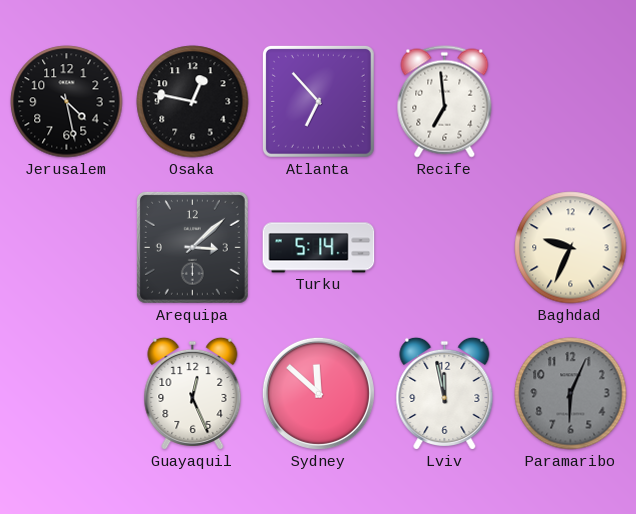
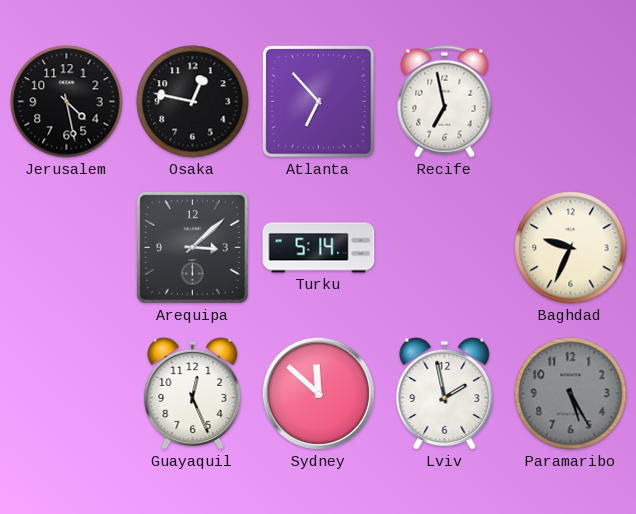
Recife: 6:59 -> 6:58 (445, 102)
Lviv: 11:58 -> 1:58 (445, 393)
Paramaribo: 6:04 -> 5:25 (571, 394)
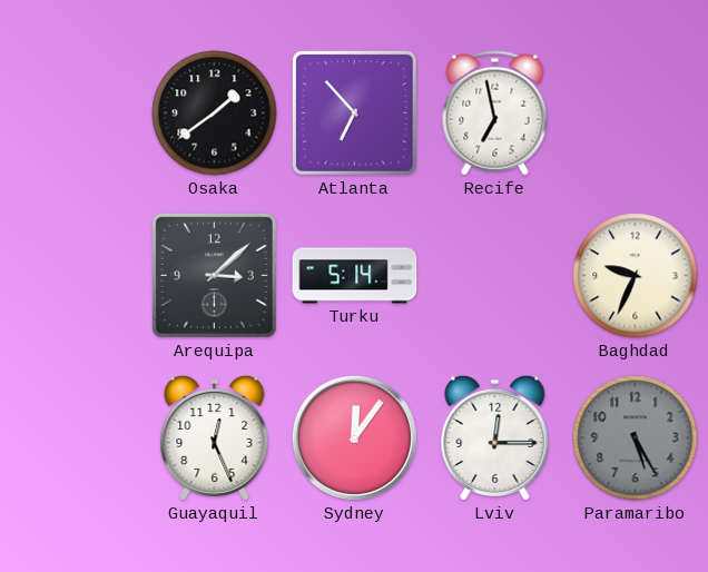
Jerusalem: 4:28 -> none (67, 102)
Osaka: 12:47 -> 1:39 (215, 114)
Sydney: 11:52 -> 12:06 (354, 437)
Lviv: 1:58 -> 12:15 (495, 437)
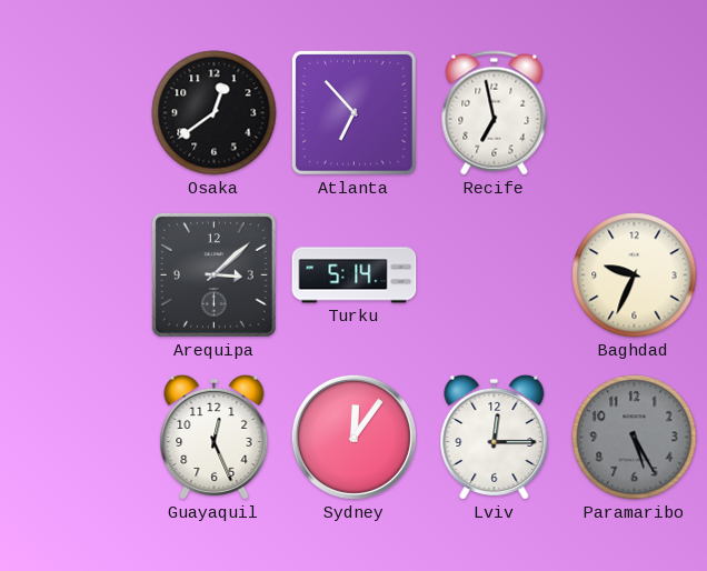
Osaka: 1:39 -> 12:39 (215, 113)
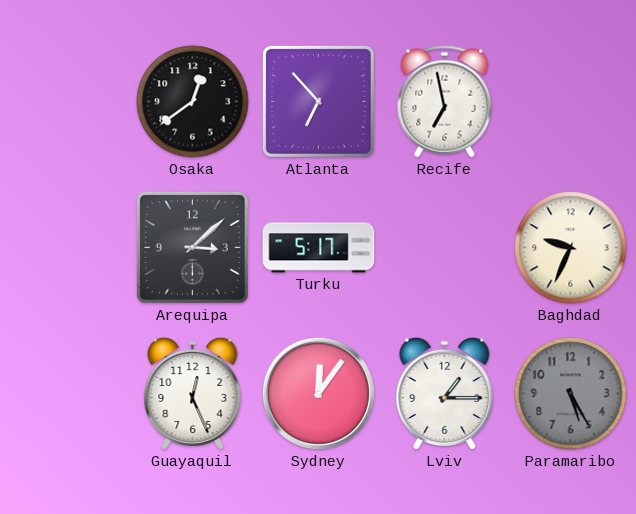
Turku: 5:14 -> 5:17 (319, 248)
Lviv: 12:15 -> 1:15 (445, 393)
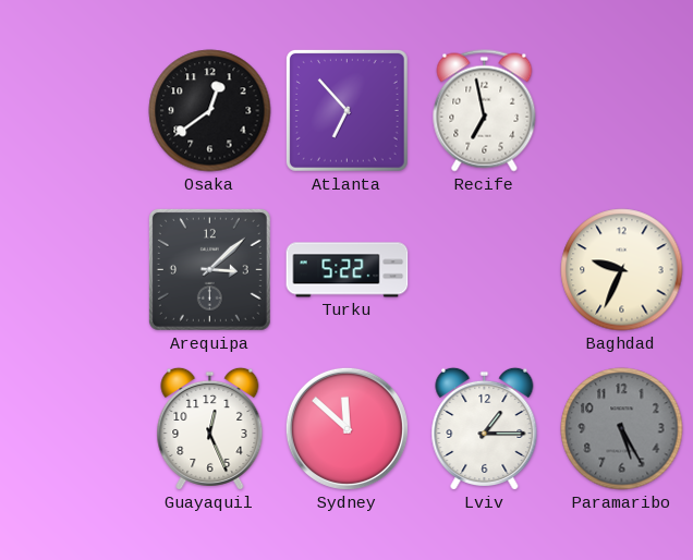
Turku: 5:17 -> 5:22 (348, 270)
Sydney: 12:06 -> 11:52 (346, 428)
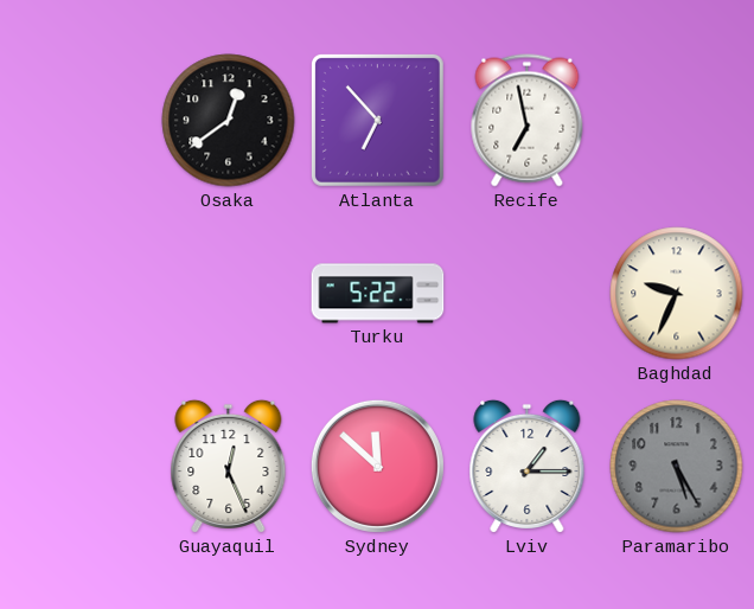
Arequipa: 3:08 -> none (209, 269)
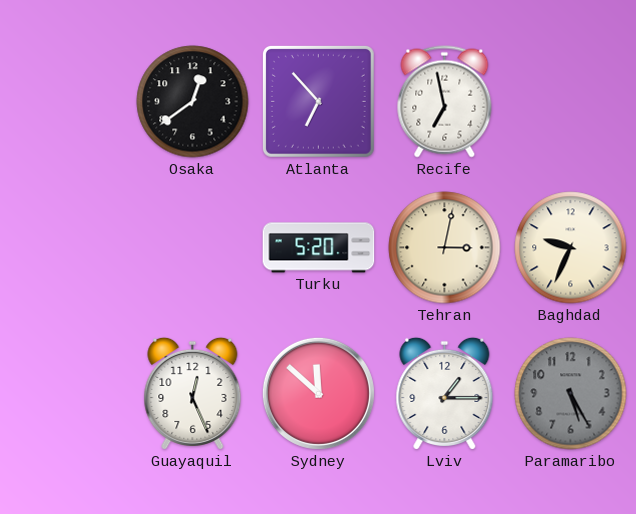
Turku: 5:22 -> 5:20 (319, 248)
Tehran: none -> 3:02 (445, 248)
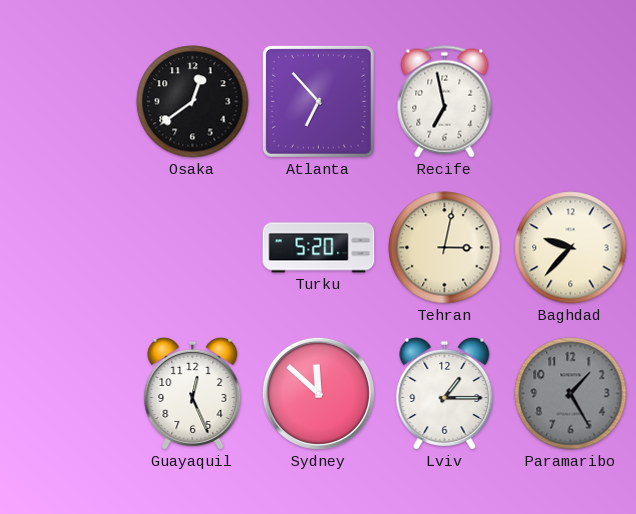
Baghdad: 9:34 -> 9:37 (571, 248)
Paramaribo: 5:25 -> 1:25 (571, 394)
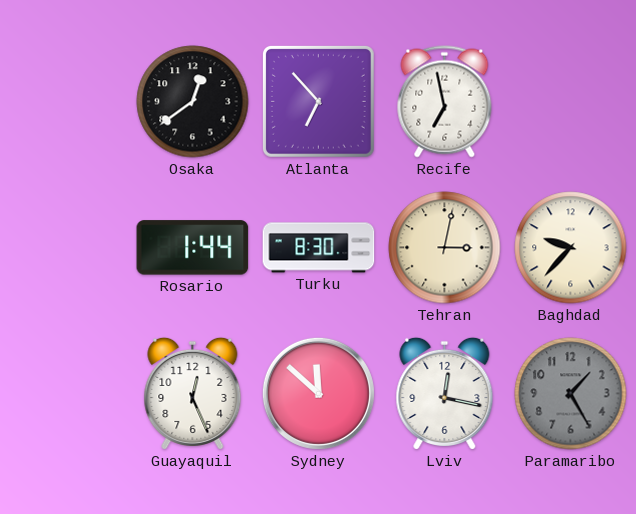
Rosario: none -> 1:44 (193, 248)
Turku: 5:20 -> 8:30 (319, 248)
Lviv: 1:15 -> 12:17 (445, 393)
